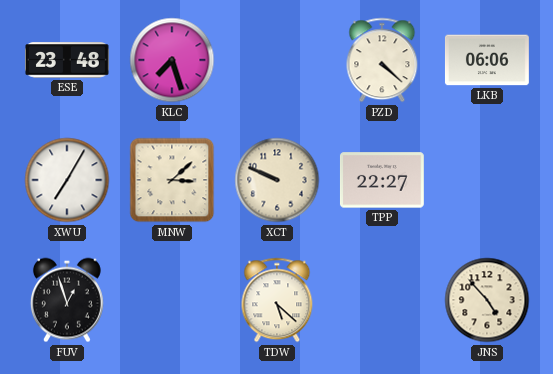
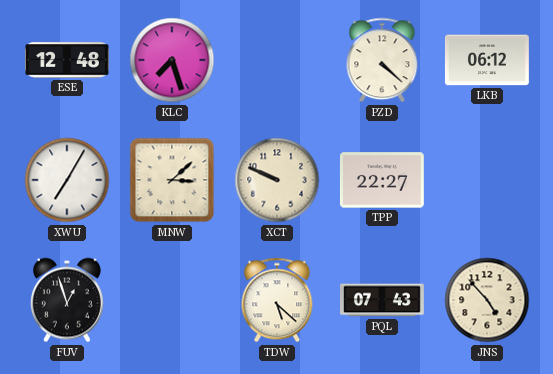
ESE: 23:48 -> 12:48 (68, 60)
LKB: 06:06 -> 06:12 (487, 60)
PQL: none -> 07:43 (383, 300)
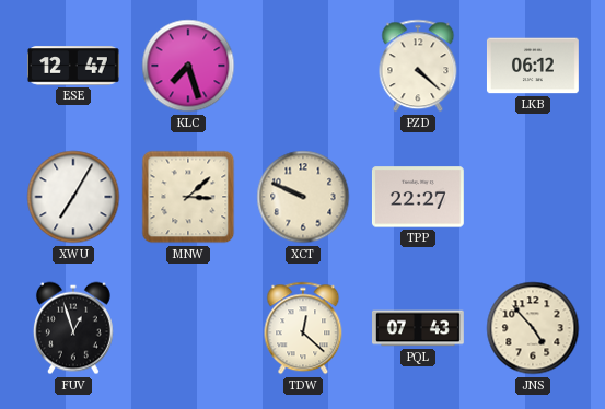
ESE: 12:48 -> 12:47 (74, 66)
TDW: 5:22 -> 12:22 (303, 328)
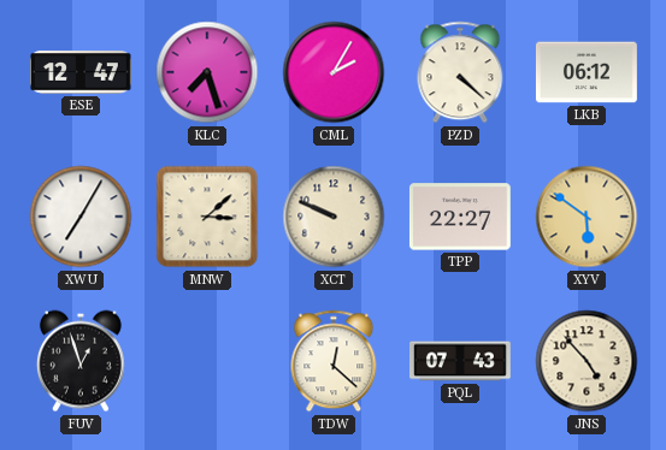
CML: none -> 2:05 (334, 72)
XYV: none -> 5:51 (587, 217)
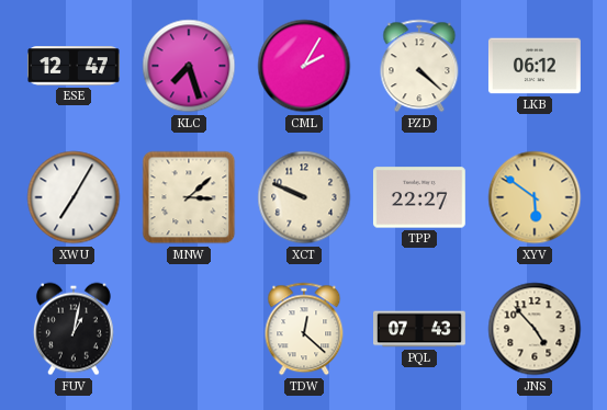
FUV: 12:57 -> 1:02 (74, 329)
